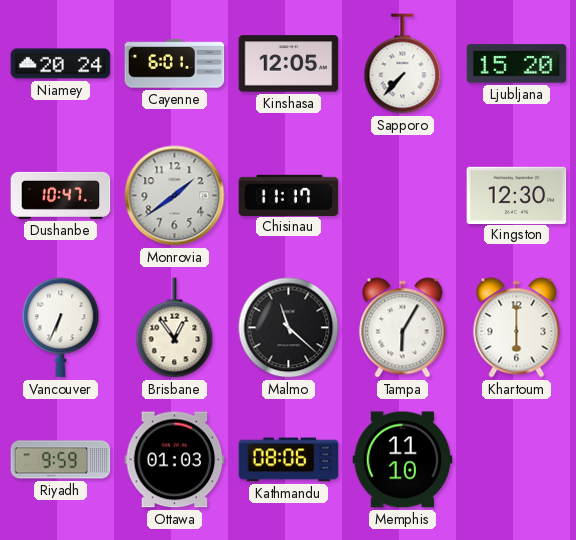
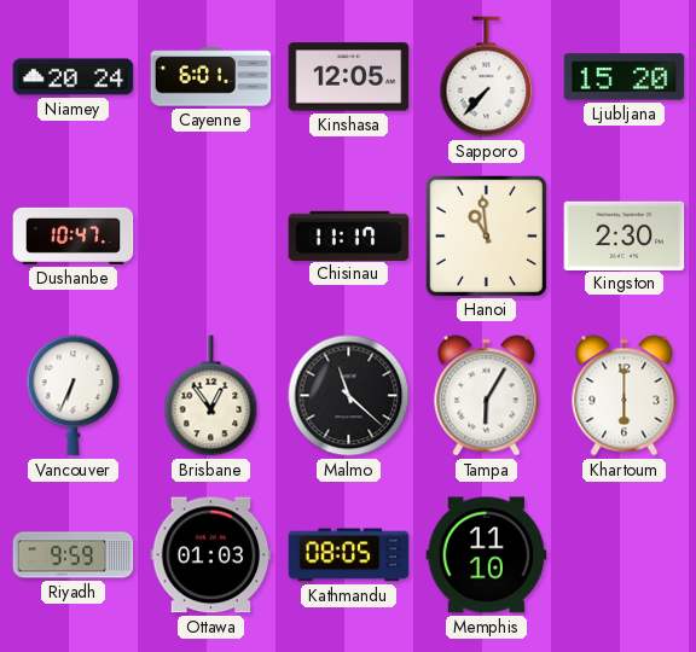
Monrovia: 1:39 -> none (175, 196)
Hanoi: none -> 10:59 (486, 235)
Kingston: 12:30 -> 2:30 (625, 235)
Kathmandu: 08:06 -> 08:05 (349, 555)
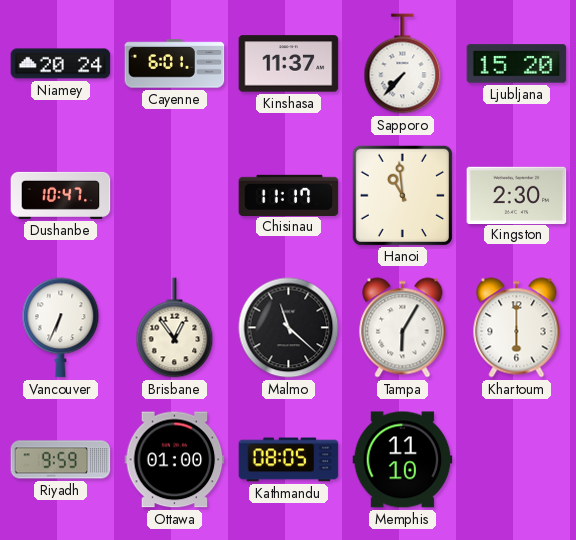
Kinshasa: 12:05 -> 11:37 (289, 64)
Ottawa: 01:03 -> 01:00 (175, 460)
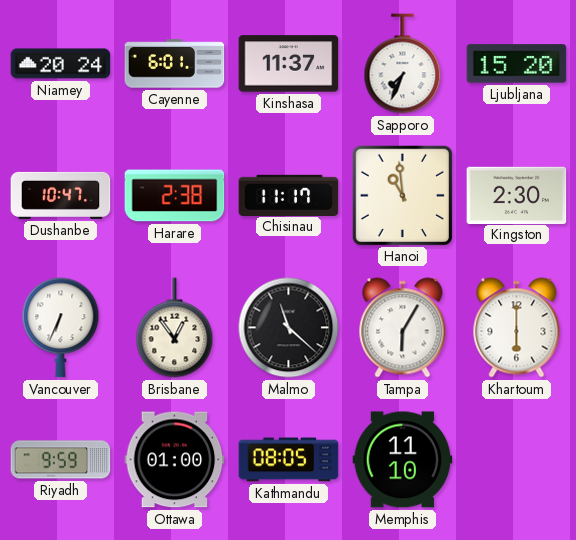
Sapporo: 7:37 -> 7:34 (403, 64)
Harare: none -> 2:38 (175, 196)
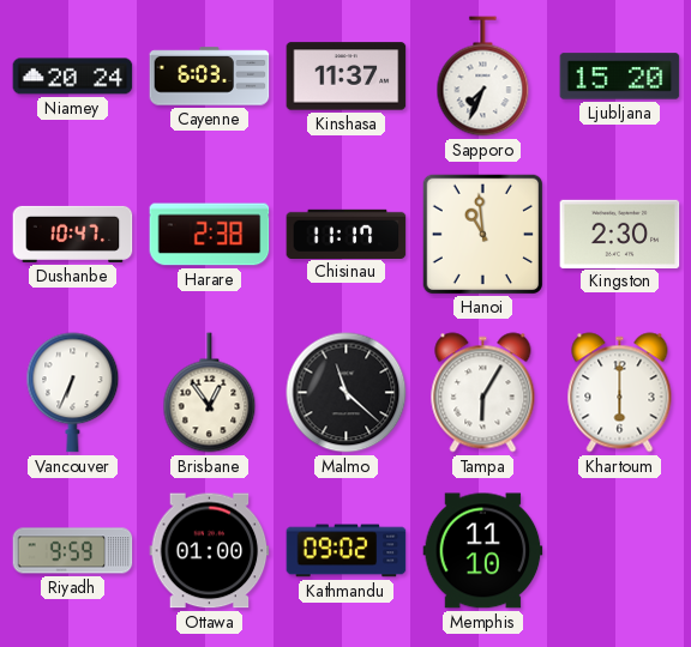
Cayenne: 6:01 -> 6:03 (210, 77)
Kathmandu: 08:05 -> 09:02 (347, 551)
